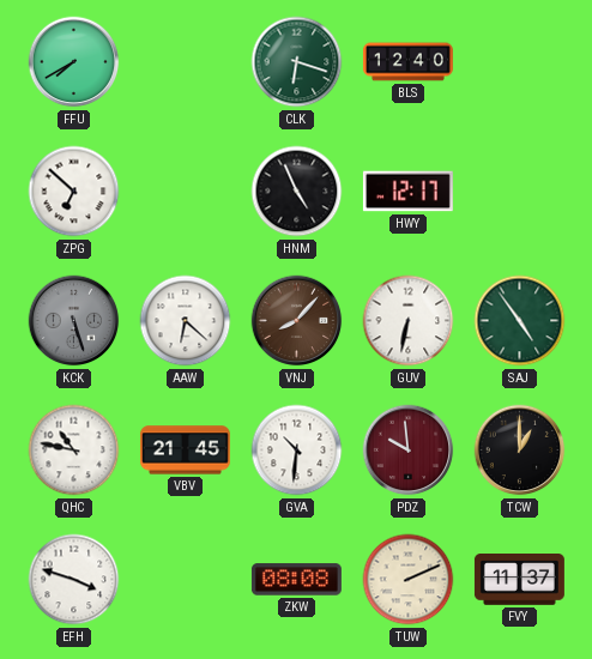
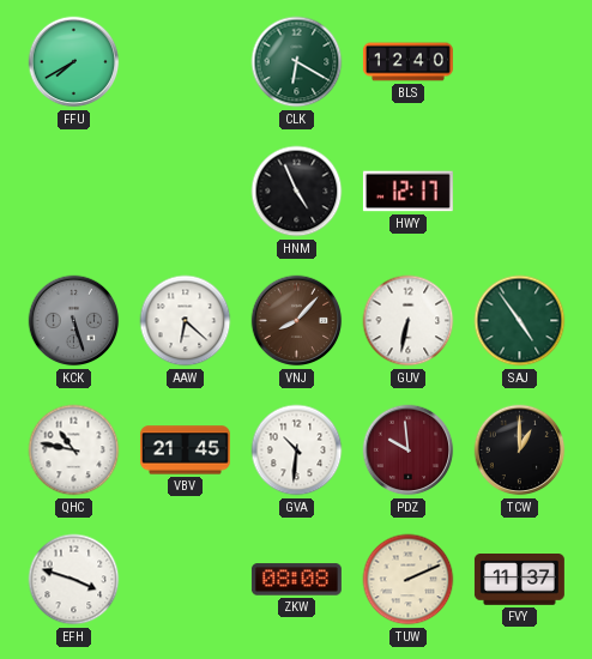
CLK: 6:18 -> 6:20 (297, 62)
ZPG: 6:52 -> none (74, 192)
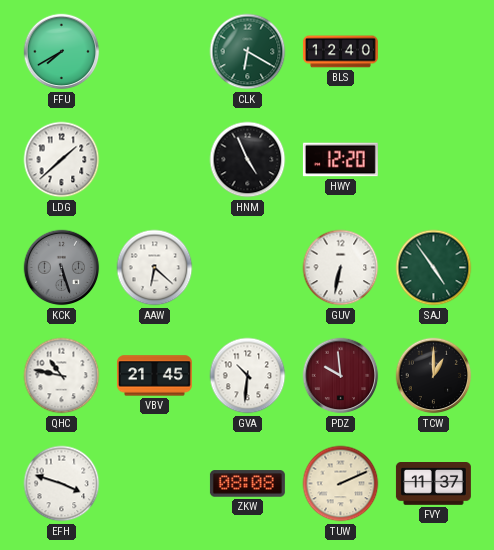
LDG: none -> 1:38 (62, 160)
HWY: 12:17 -> 12:20 (340, 160)
VNJ: 8:07 -> none (297, 321)
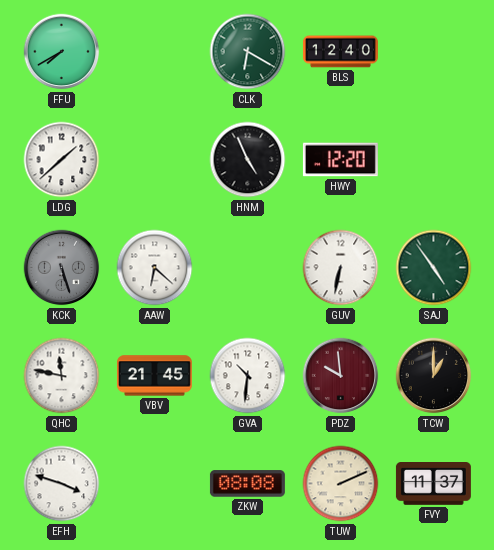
QHC: 10:47 -> 11:47 (62, 376)
